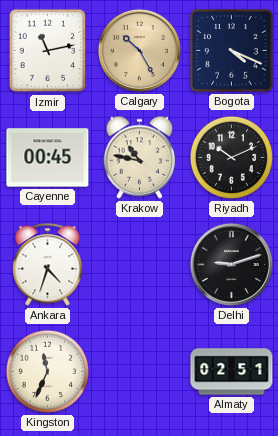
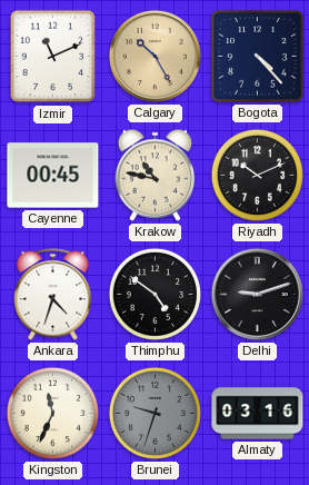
Izmir: 11:13 -> 11:11 (53, 57)
Bogota: 4:19 -> 4:23 (258, 57)
Thimphu: none -> 4:51 (154, 294)
Brunei: none -> 9:33 (154, 413)
Almaty: 02:51 -> 03:16 (258, 414)
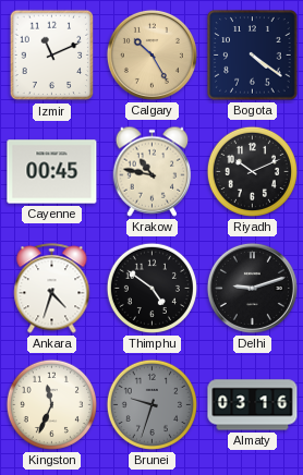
Bogota: 4:23 -> 4:21 (253, 56)
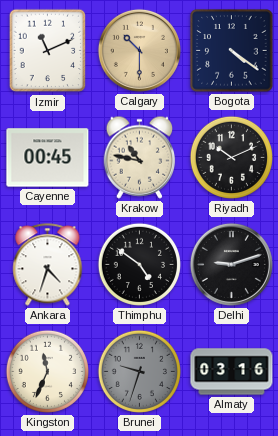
Calgary: 10:25 -> 10:30 (139, 50)
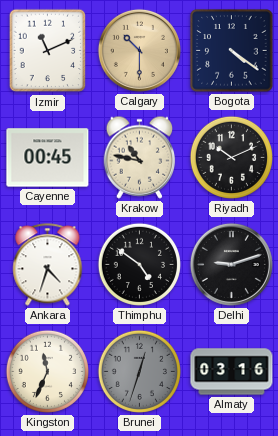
Brunei: 9:33 -> 12:33 (139, 371)
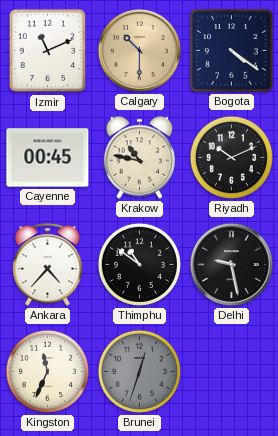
Ankara: 4:33 -> 4:37 (48, 265)
Thimphu: 4:51 -> 10:51 (139, 264)
Delhi: 9:12 -> 9:28 (231, 264)
Almaty: 03:16 -> none (232, 372)
